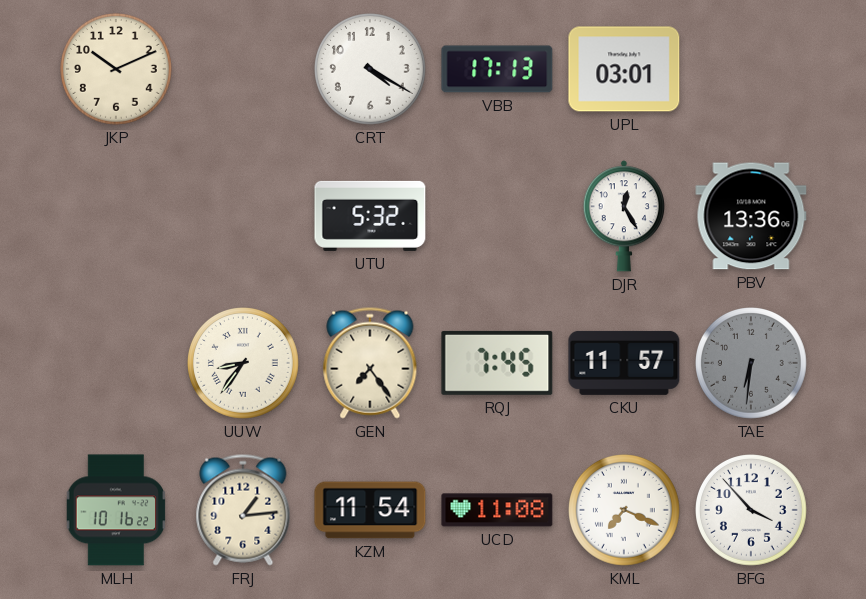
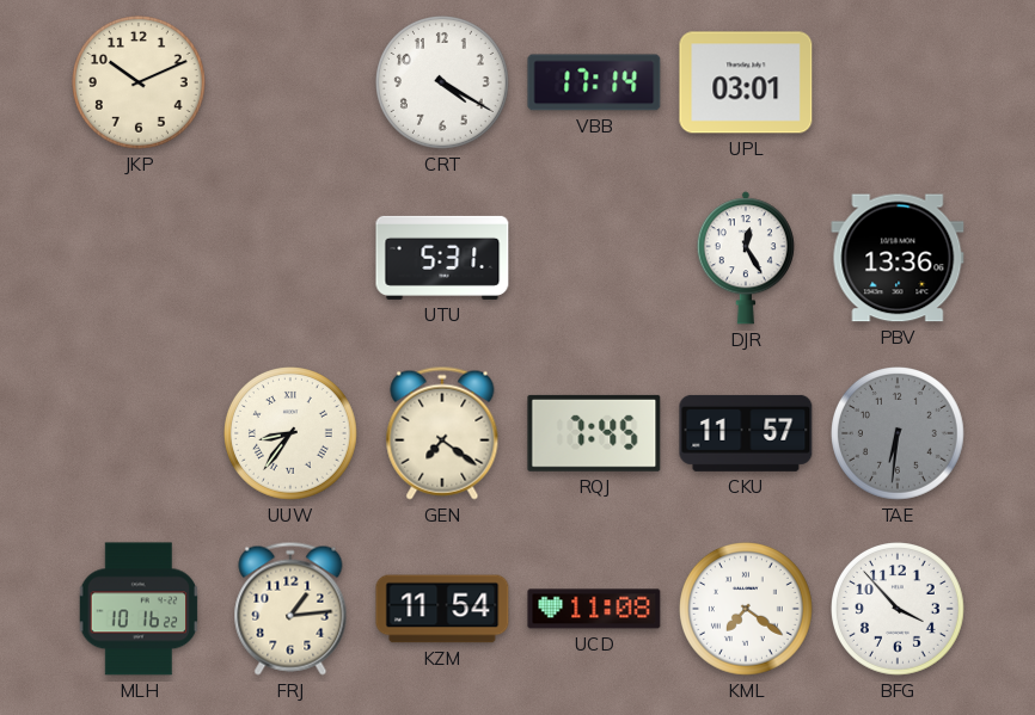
VBB: 17:13 -> 17:14 (594, 82)
UTU: 5:32 -> 5:31 (442, 258)
GEN: 7:24 -> 7:21 (442, 433)
KML: 7:19 -> 7:21 (747, 610)
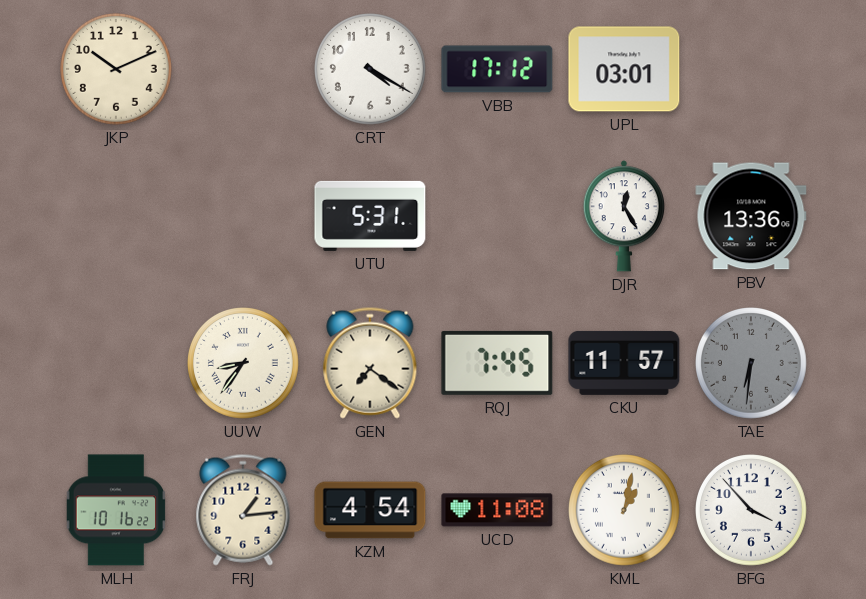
VBB: 17:14 -> 17:12 (497, 69)
KZM: 11:54 -> 4:54 (370, 510)
KML: 7:21 -> 1:02 (625, 511)
